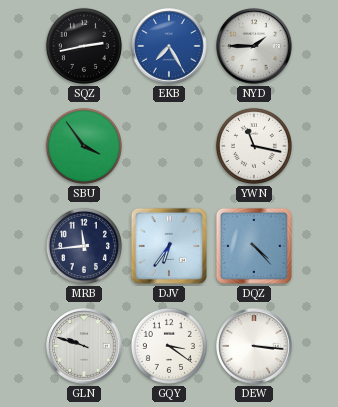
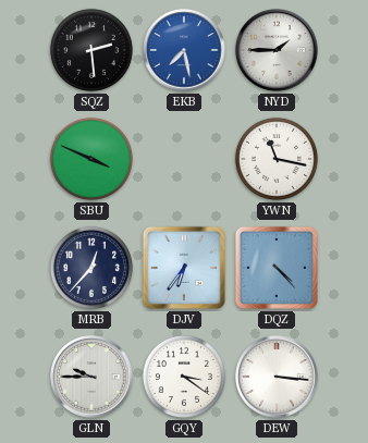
SQZ: 2:43 -> 2:29 (91, 50)
EKB: 7:25 -> 7:28 (184, 50)
SBU: 3:54 -> 3:49 (91, 159)
MRB: 11:44 -> 12:37 (91, 268)
GLN: 9:48 -> 9:45 (91, 377)
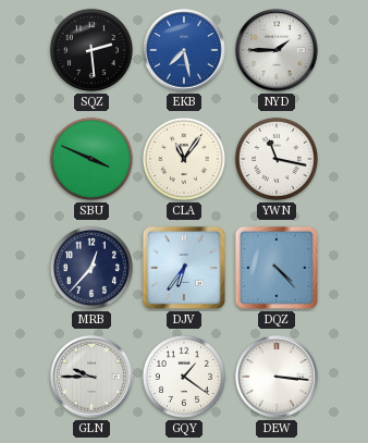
CLA: none -> 11:06 (184, 159)
GQY: 3:21 -> 1:21 (184, 377)
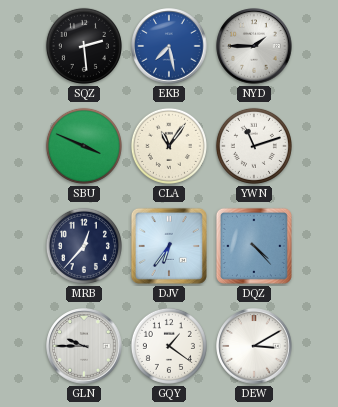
YWN: 11:17 -> 11:12 (254, 146)
DEW: 3:16 -> 3:10 (254, 346)
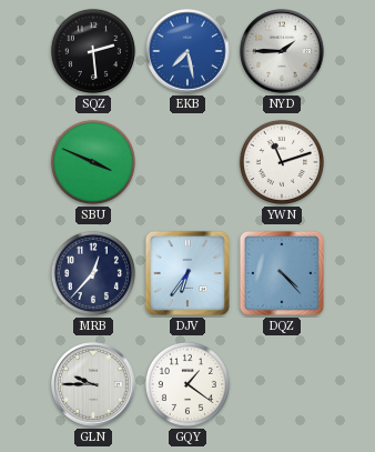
CLA: 11:06 -> none (169, 146)
DEW: 3:10 -> none (254, 346)
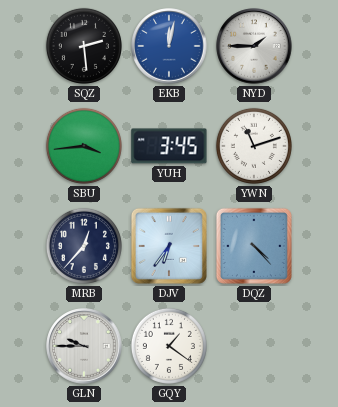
EKB: 7:28 -> 12:02 (169, 46)
SBU: 3:49 -> 3:44 (84, 146)
YUH: none -> 3:45 (169, 146)
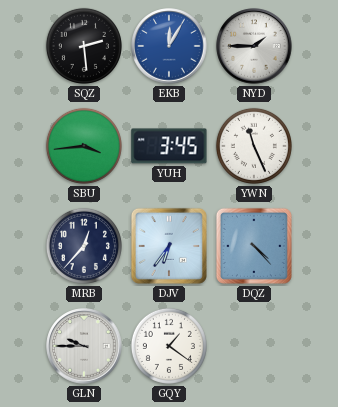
EKB: 12:02 -> 12:05 (169, 46)
YWN: 11:12 -> 11:26 (254, 146)
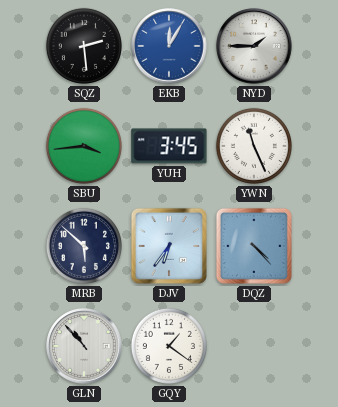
MRB: 12:37 -> 5:52 (84, 246)
GLN: 9:45 -> 10:53 (84, 346)
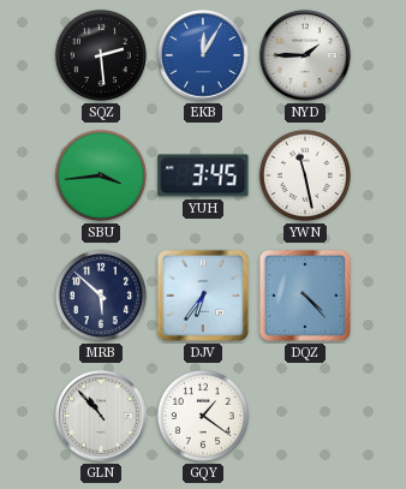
YWN: 11:26 -> 11:28 (305, 175)
